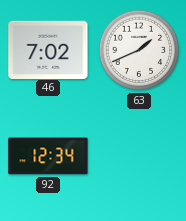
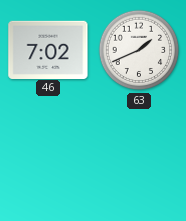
92: 12:34 -> none (48, 156)
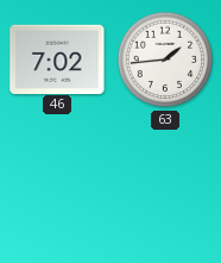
63: 1:41 -> 1:44 (165, 60)
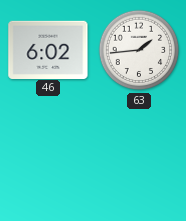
46: 7:02 -> 6:02 (48, 49)
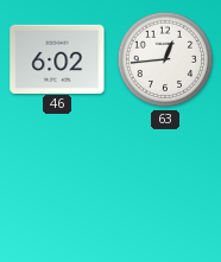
63: 1:44 -> 12:44 (165, 59)
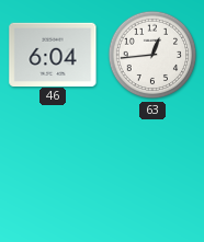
46: 6:02 -> 6:04 (53, 54)
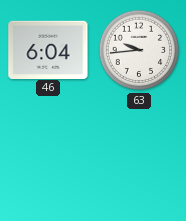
63: 12:44 -> 9:44 (139, 50)
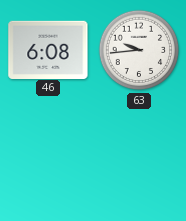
46: 6:04 -> 6:08 (48, 49)
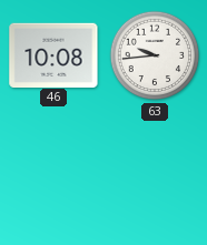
46: 6:08 -> 10:08 (53, 54)
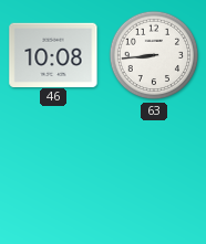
63: 9:44 -> 8:44 (154, 55)
